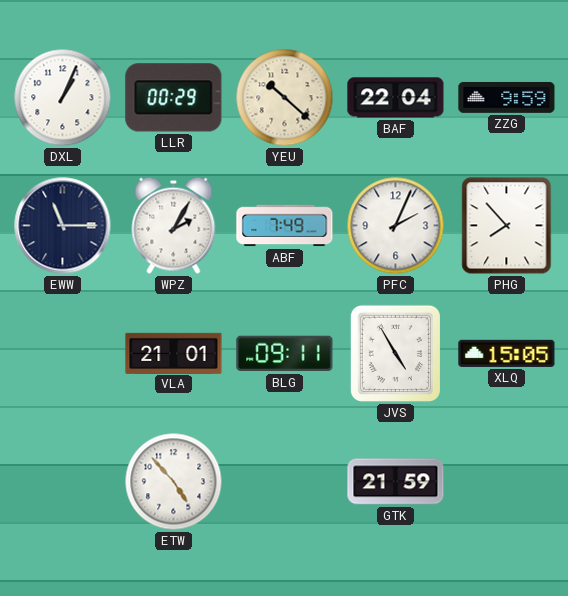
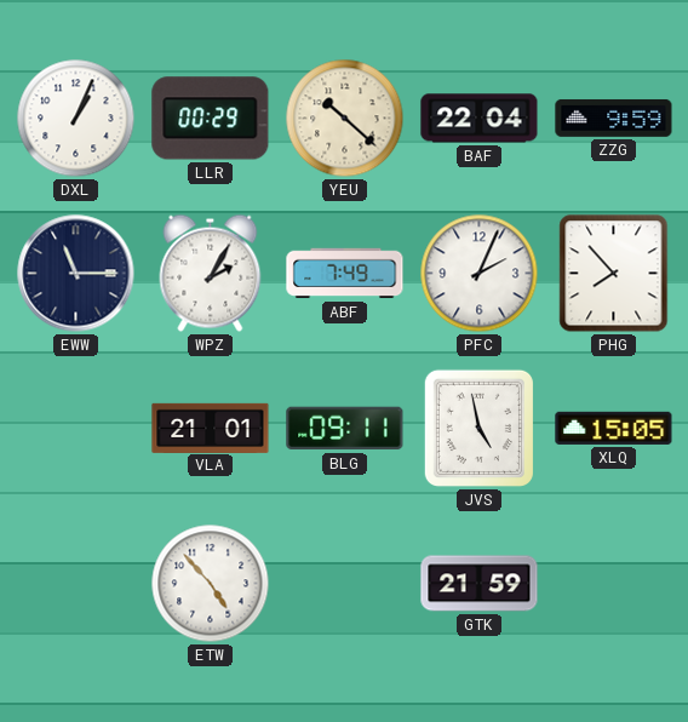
JVS: 4:55 -> 4:58 (478, 428)
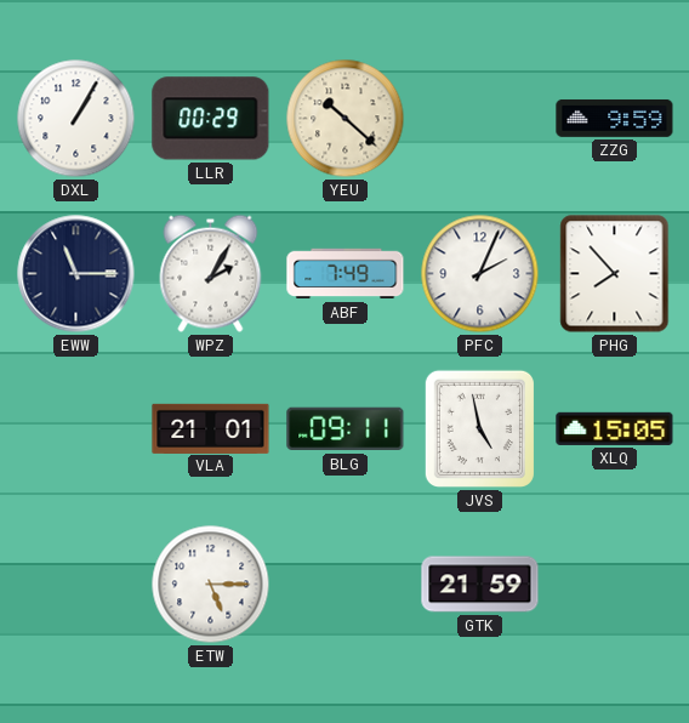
DXL: 1:04 -> 1:05 (76, 119)
BAF: 22:04 -> none (480, 119)
ETW: 4:53 -> 5:15 (211, 585)
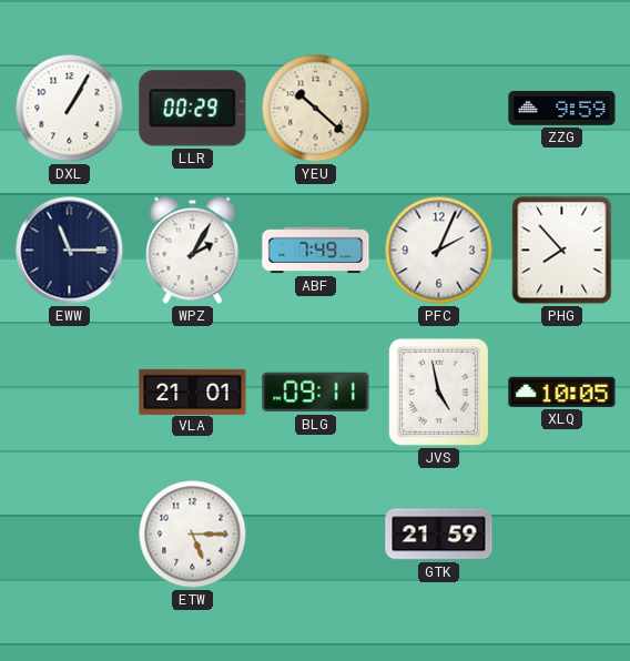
XLQ: 15:05 -> 10:05 (562, 391)
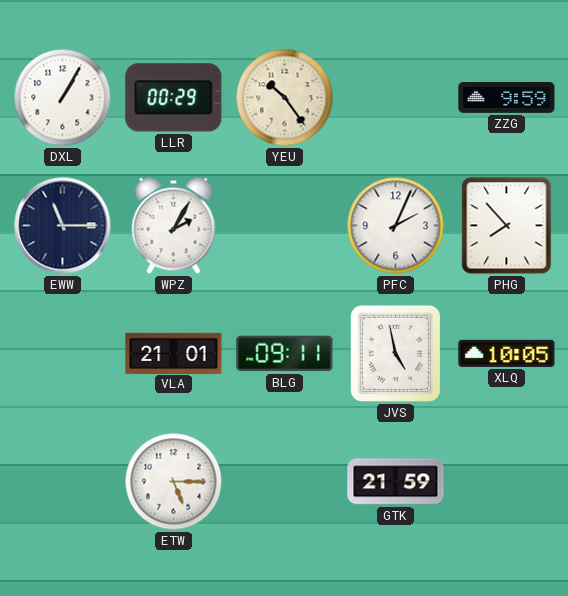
YEU: 10:22 -> 10:24 (285, 98)
ABF: 7:49 -> none (316, 251)
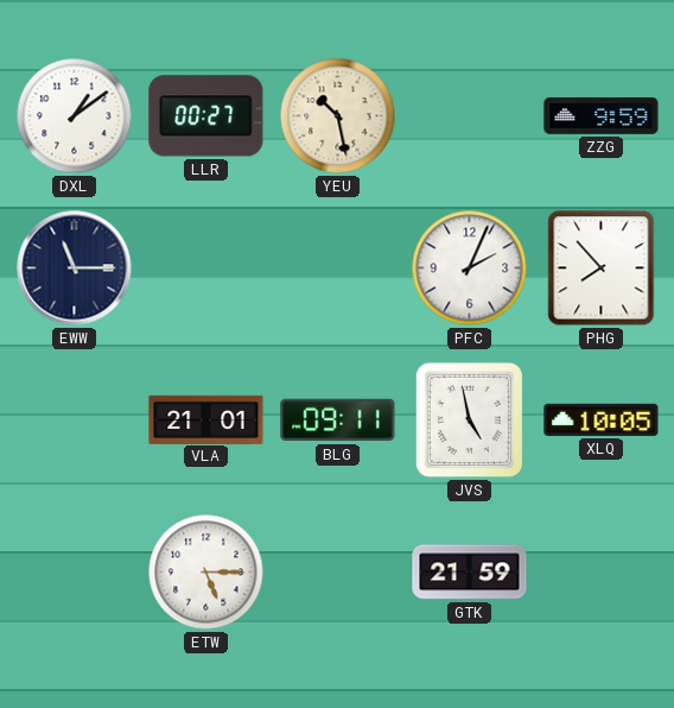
DXL: 1:05 -> 1:09 (75, 116)
LLR: 00:29 -> 00:27 (206, 116)
YEU: 10:24 -> 10:28 (338, 116)
WPZ: 2:05 -> none (174, 225)
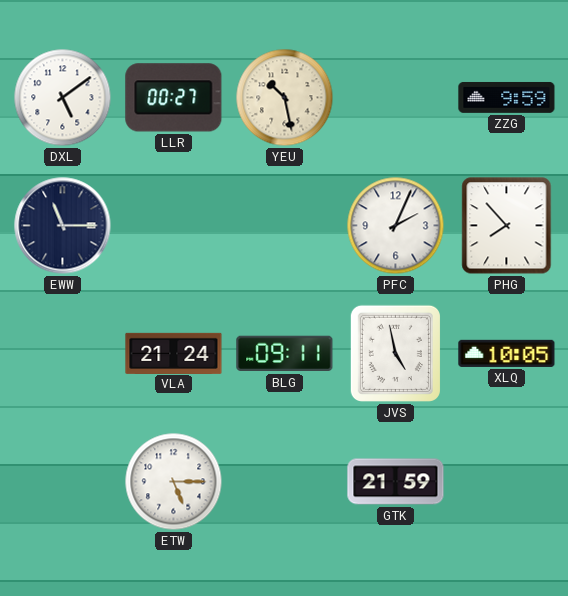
DXL: 1:09 -> 5:09 (63, 98)
VLA: 21:01 -> 21:24 (174, 353)
